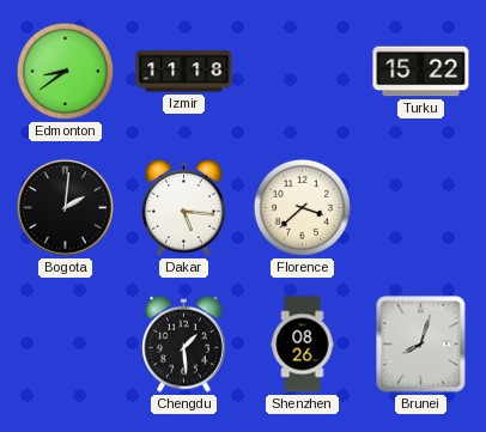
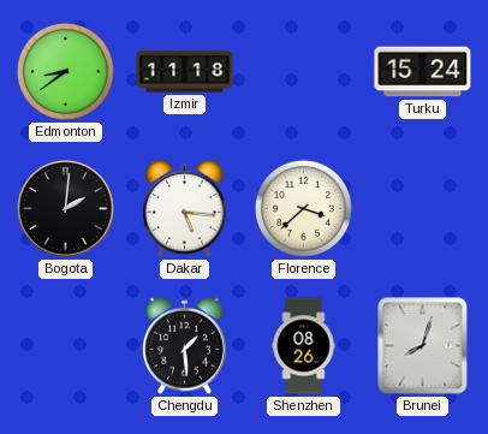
Turku: 15:22 -> 15:24 (423, 72)
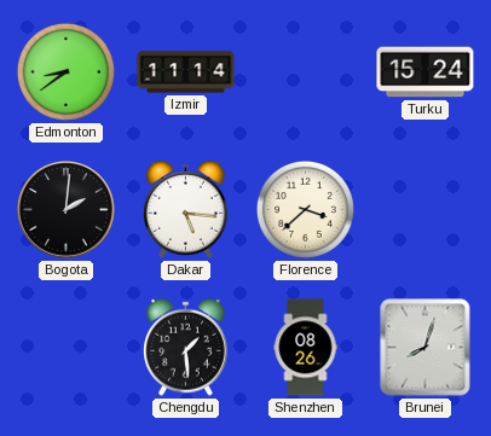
Izmir: 11:18 -> 11:14 (186, 72)
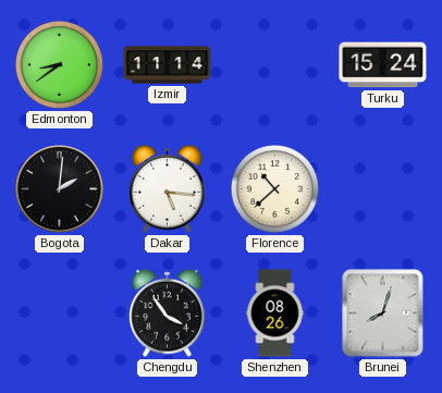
Florence: 3:38 -> 10:38 (274, 188)
Chengdu: 1:29 -> 3:54 (168, 312)
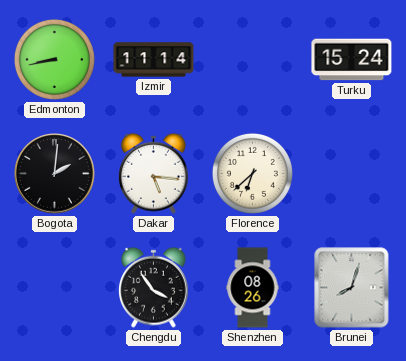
Edmonton: 8:39 -> 8:43 (54, 59)
Florence: 10:38 -> 6:38 (252, 173)
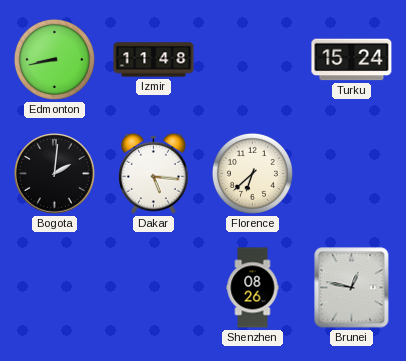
Izmir: 11:14 -> 11:48 (154, 60)
Chengdu: 3:54 -> none (154, 287)
Brunei: 8:03 -> 12:47 (352, 288)
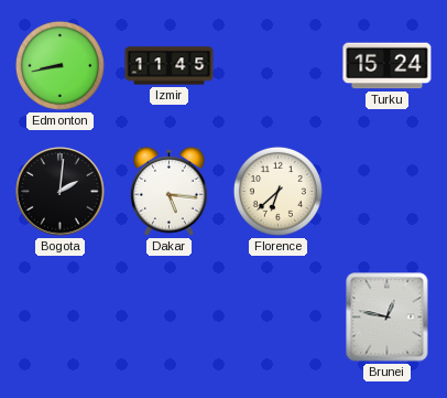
Izmir: 11:48 -> 11:45 (170, 66)
Shenzhen: 08:26 -> none (253, 288)
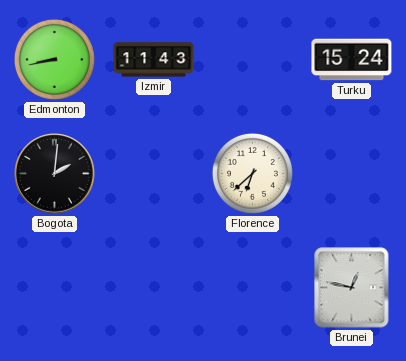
Izmir: 11:45 -> 11:43 (154, 60)
Dakar: 5:16 -> none (170, 191)
